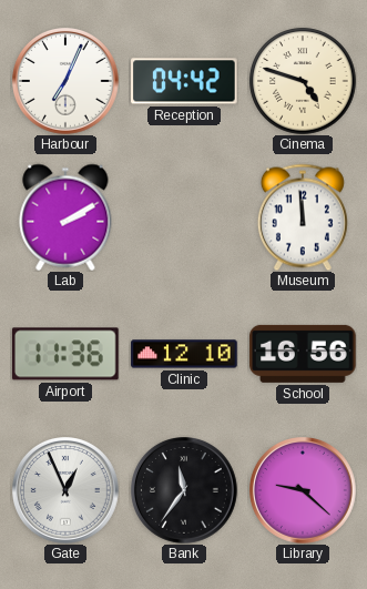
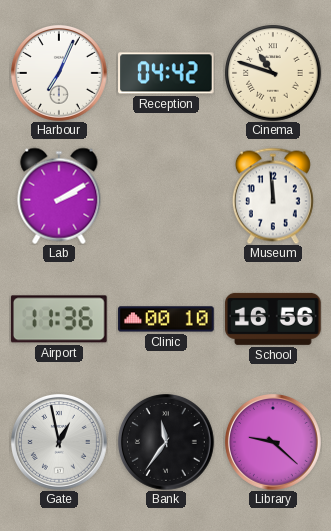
Cinema: 4:48 -> 10:48 (273, 73)
Clinic: 12:10 -> 00:10 (166, 319)
Gate: 12:56 -> 12:58 (60, 443)
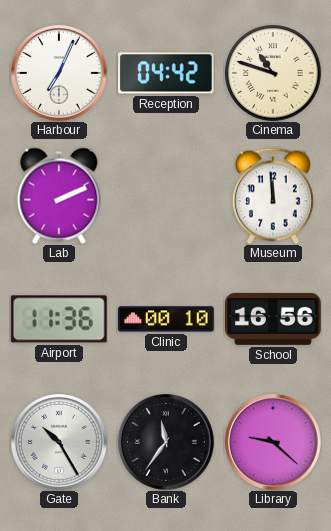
Lab: 2:10 -> 2:11 (59, 196)
Gate: 12:58 -> 10:25 (60, 443)
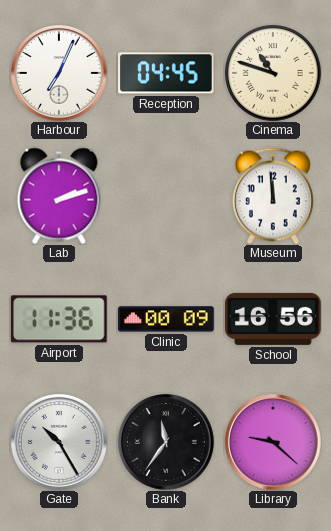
Reception: 04:42 -> 04:45 (166, 73)
Lab: 2:11 -> 2:12 (59, 196)
Clinic: 00:10 -> 00:09 (166, 319)
